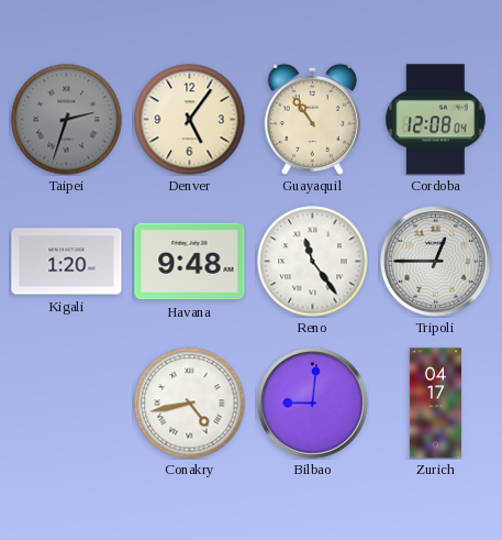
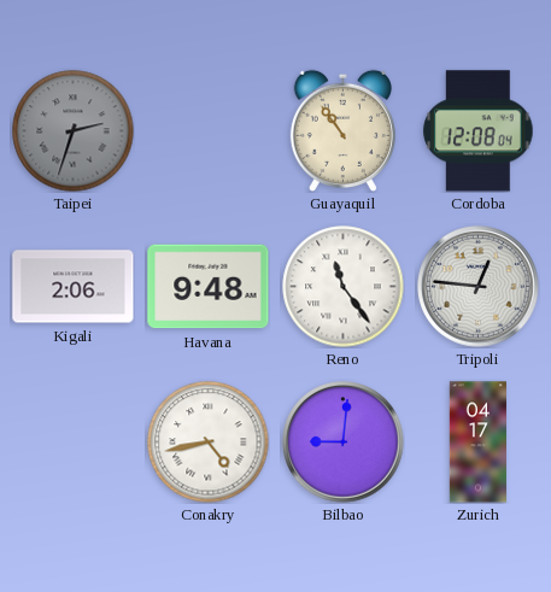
Denver: 5:06 -> none (190, 120)
Kigali: 1:20 -> 2:06 (74, 287)
Tripoli: 12:45 -> 12:46 (479, 287)
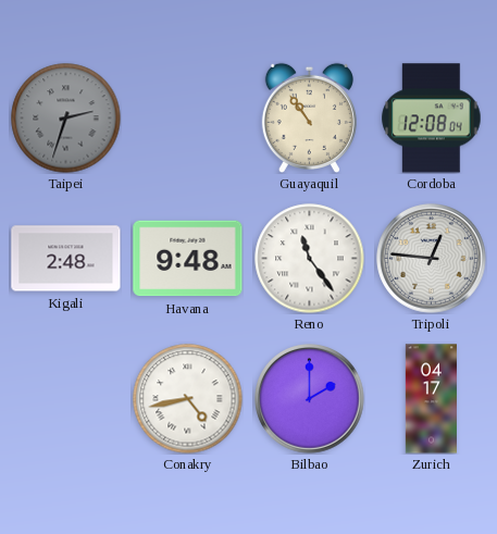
Kigali: 2:06 -> 2:48 (66, 259)
Bilbao: 9:01 -> 2:00 (310, 399)
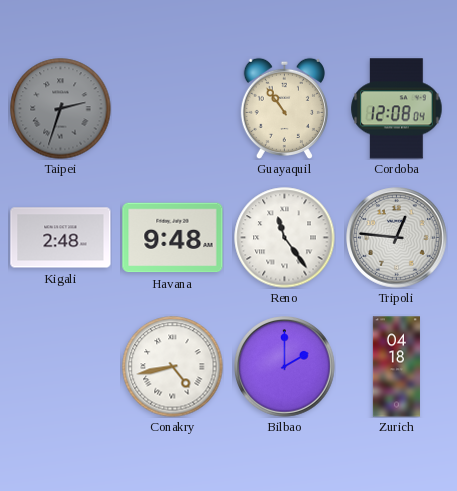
Zurich: 04:17 -> 04:18 (396, 367)
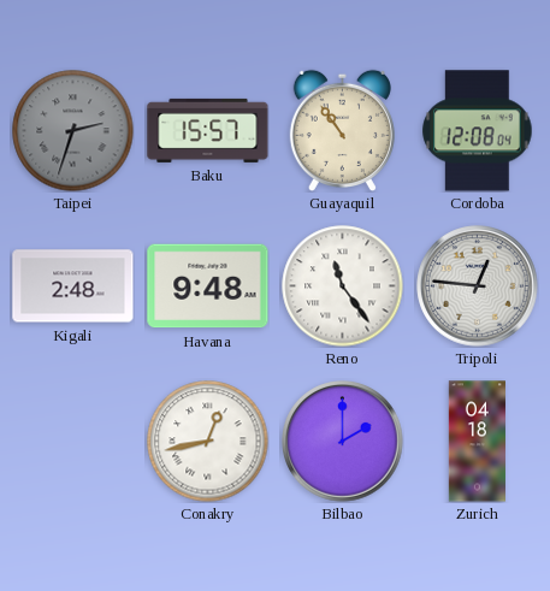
Baku: none -> 15:57 (208, 130)
Conakry: 4:43 -> 12:43 (208, 442)
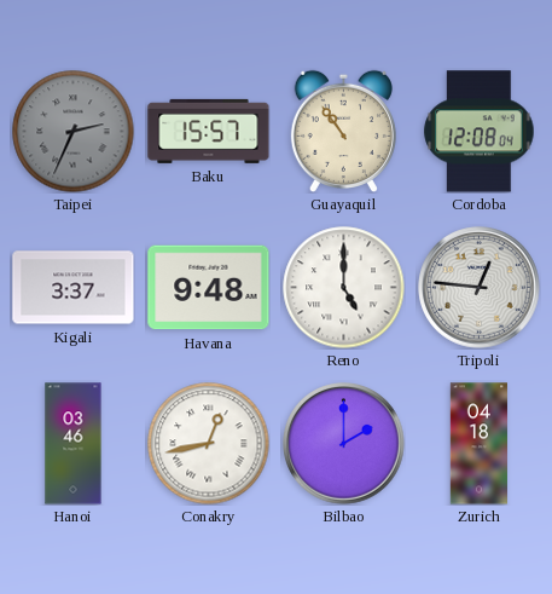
Taipei: 2:33 -> 2:34 (74, 132)
Kigali: 2:48 -> 3:37 (74, 288)
Reno: 11:24 -> 5:00 (344, 288)
Hanoi: none -> 03:46 (74, 444)
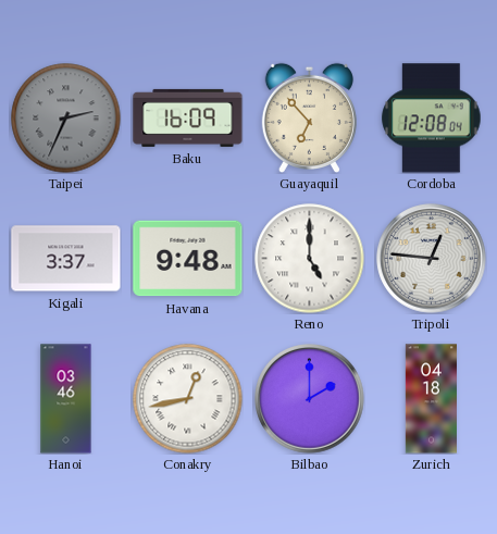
Baku: 15:57 -> 16:09 (188, 117)
Guayaquil: 10:54 -> 6:53 (309, 117)
